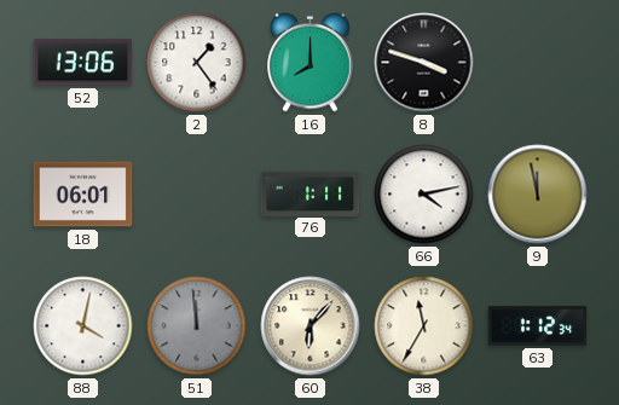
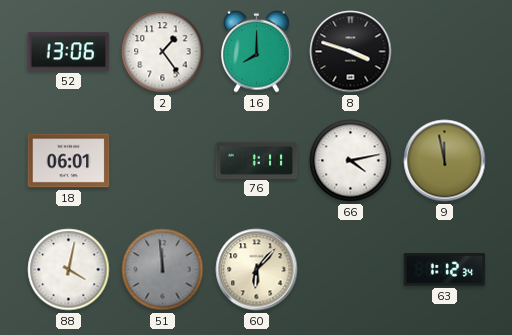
38: 11:35 -> none (424, 326)
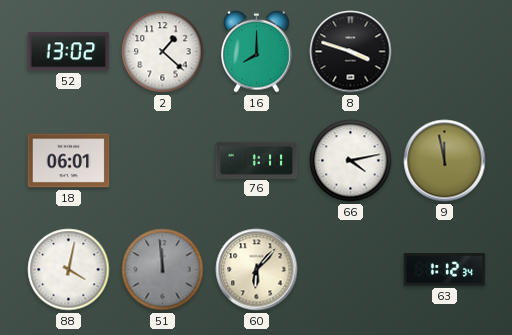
52: 13:06 -> 13:02 (69, 52)
2: 1:24 -> 1:22 (163, 52)
